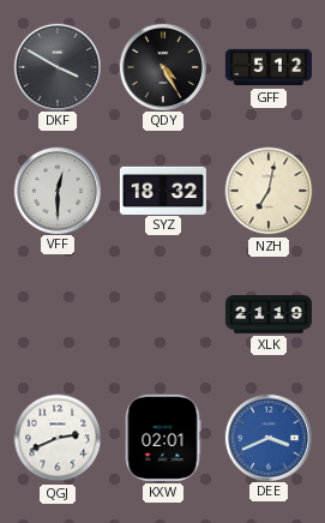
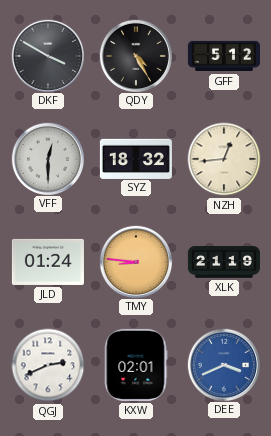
NZH: 7:02 -> 12:44 (224, 159)
JLD: none -> 01:24 (48, 262)
TMY: none -> 8:46 (135, 261)
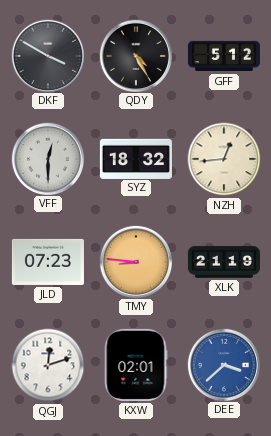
JLD: 01:24 -> 07:23 (48, 262)
QGJ: 2:41 -> 12:12 (48, 365)
DEE: 3:41 -> 3:38 (223, 364)
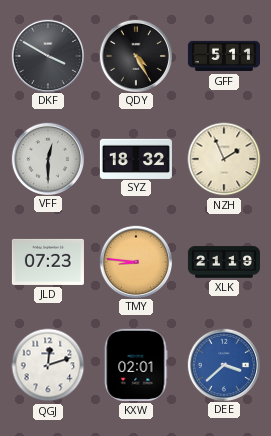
GFF: 5:12 -> 5:11 (224, 56)
NZH: 12:44 -> 1:56 (224, 159)
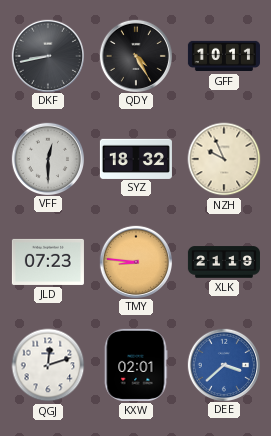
DKF: 3:50 -> 8:43 (47, 55)
GFF: 5:11 -> 10:11 (224, 56)
NZH: 1:56 -> 9:56 (224, 159)
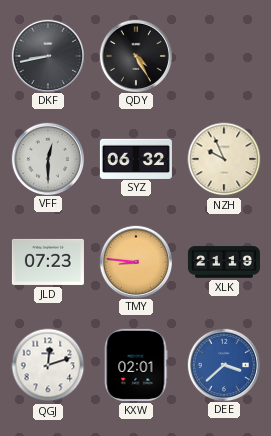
GFF: 10:11 -> none (224, 56)
SYZ: 18:32 -> 06:32 (136, 158)
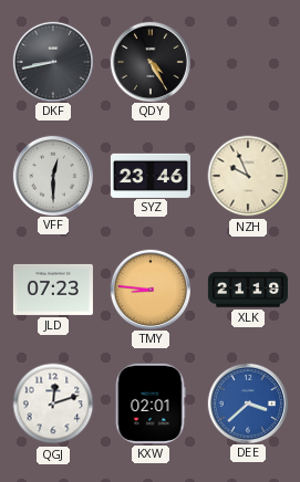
SYZ: 06:32 -> 23:46 (151, 175)
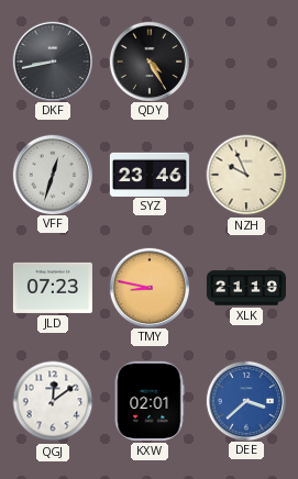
VFF: 12:30 -> 12:33 (52, 174)
TMY: 8:46 -> 8:47 (148, 287)
QGJ: 12:12 -> 12:09 (53, 401)
